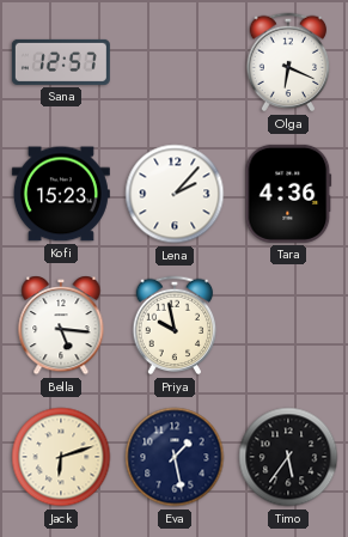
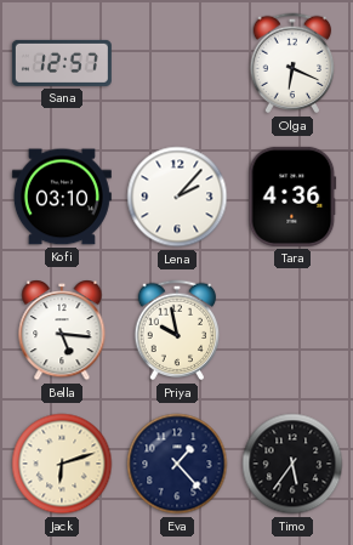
Kofi: 15:23 -> 03:10 (62, 197)
Eva: 1:28 -> 1:23 (177, 464)
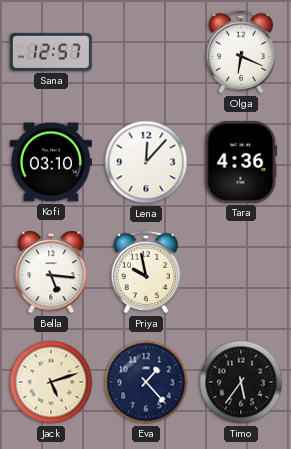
Lena: 2:07 -> 12:07 (146, 162)
Jack: 6:12 -> 5:12 (51, 382)
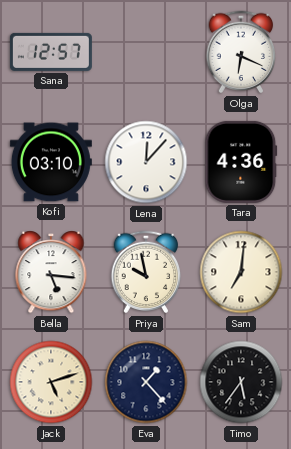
Sam: none -> 7:01 (241, 272)
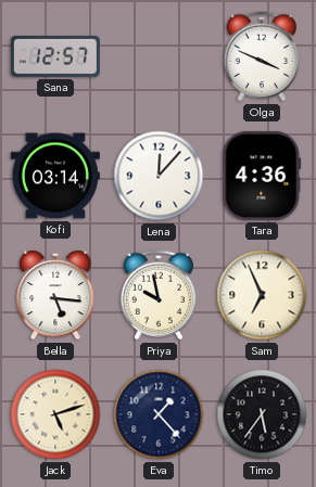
Olga: 6:19 -> 3:49 (262, 56)
Kofi: 03:10 -> 03:14 (55, 176)
Sam: 7:01 -> 6:56 (262, 295)
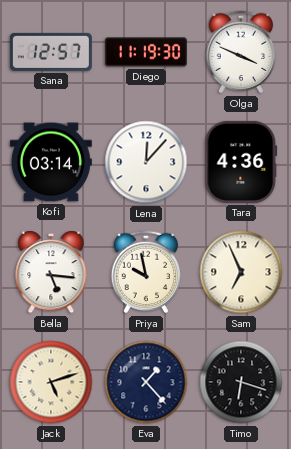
Diego: none -> 11:19 (146, 52)
Timo: 5:36 -> 6:18 (241, 382)
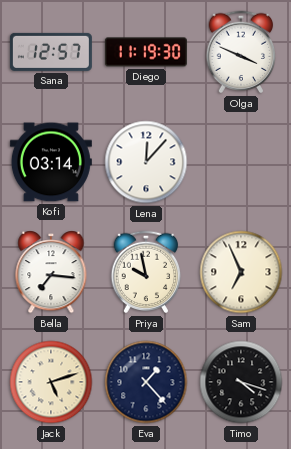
Tara: 4:36 -> none (241, 162)
Bella: 5:16 -> 7:16 (51, 273)
Timo: 6:18 -> 4:18 (241, 382)
